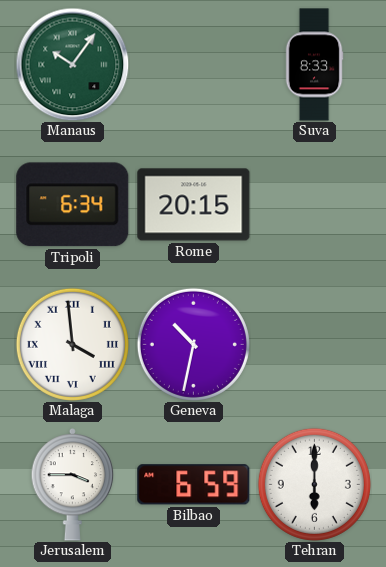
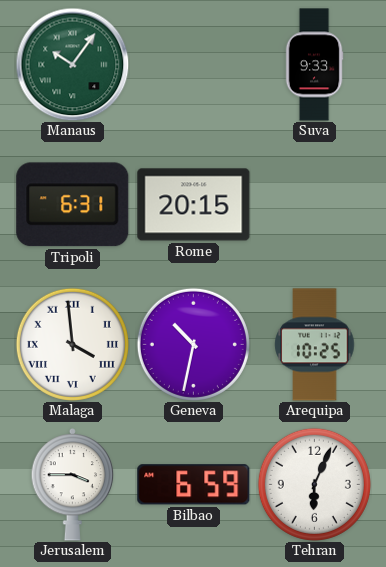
Suva: 8:33 -> 9:33 (314, 65)
Tripoli: 6:34 -> 6:31 (73, 205)
Arequipa: none -> 10:25 (315, 345)
Tehran: 6:00 -> 6:04 (314, 484)
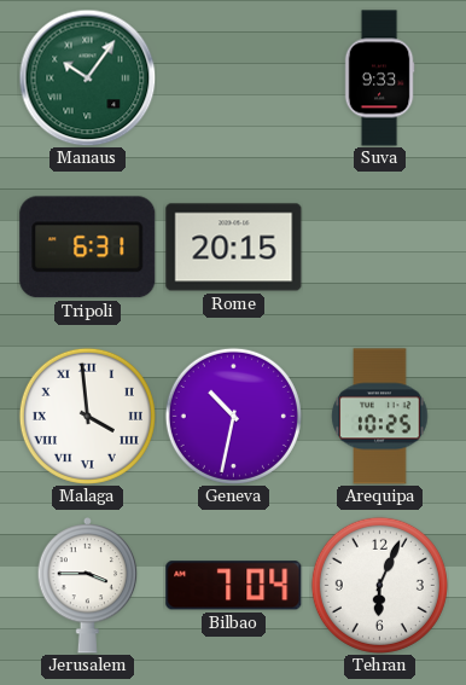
Bilbao: 6:59 -> 7:04 (234, 586)
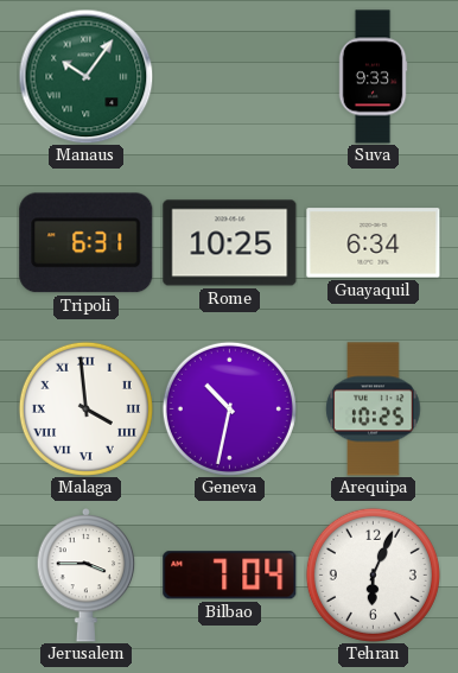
Rome: 20:15 -> 10:25 (230, 243)
Guayaquil: none -> 6:34 (374, 243)
